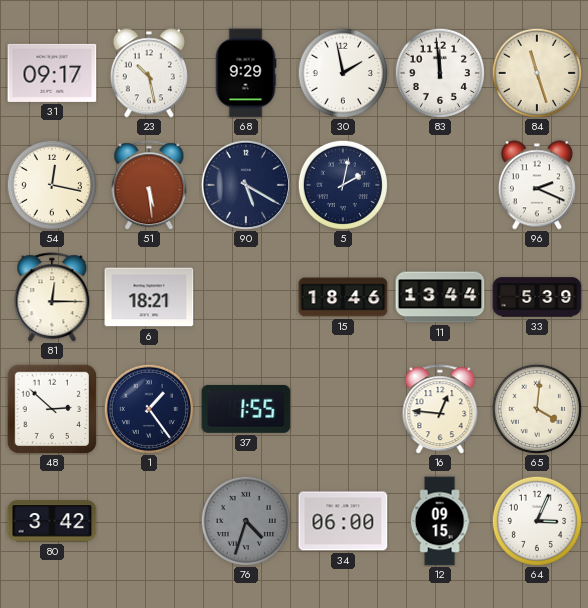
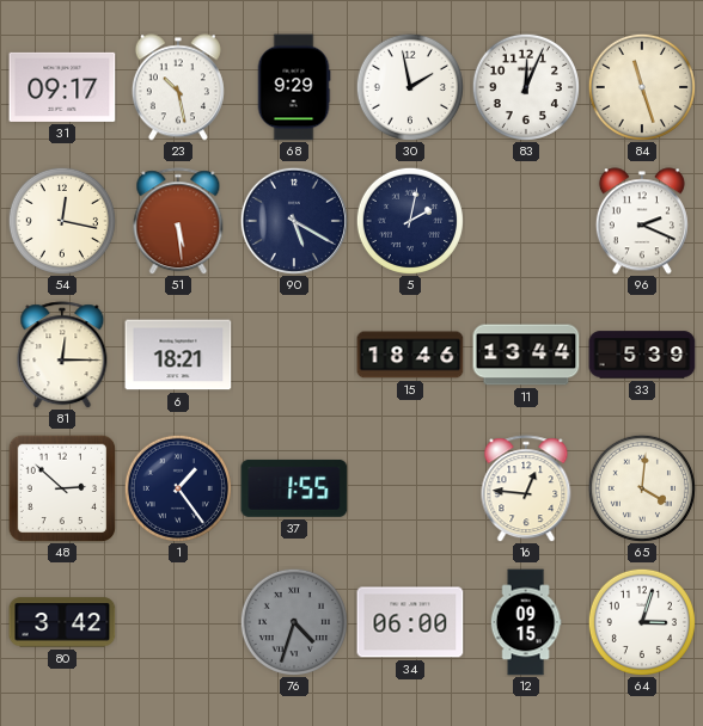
83: 11:59 -> 12:04 (525, 86)
64: 3:04 -> 3:03 (641, 621)
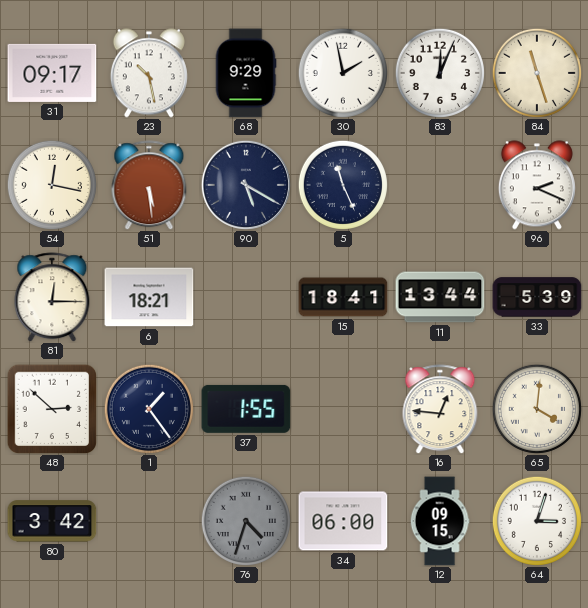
5: 2:02 -> 11:26 (342, 184)
15: 18:46 -> 18:41 (343, 297)
